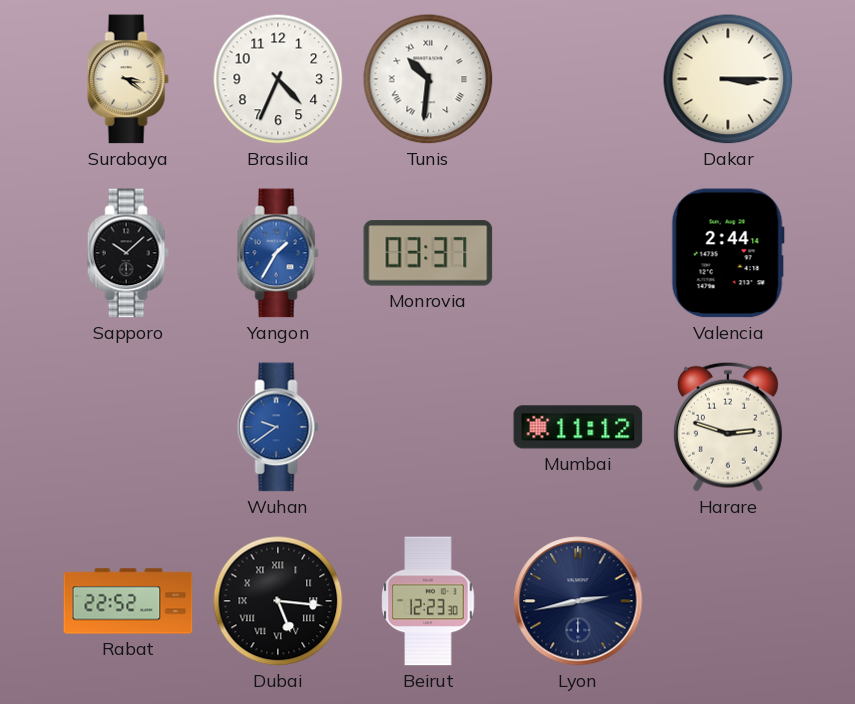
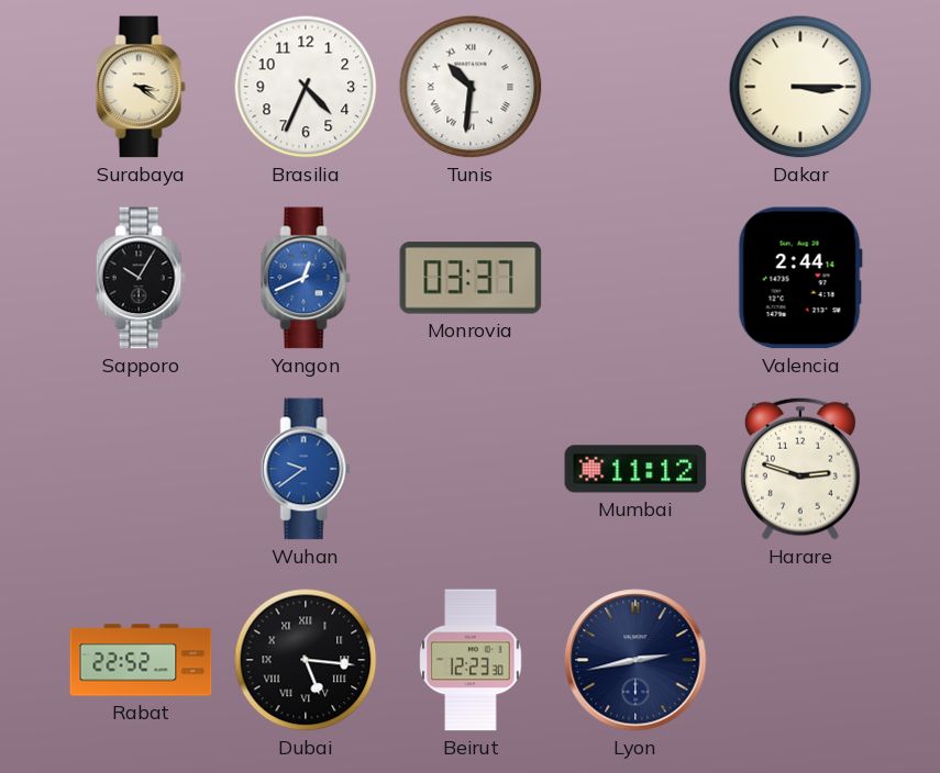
Sapporo: 10:08 -> 10:05 (141, 278)
Yangon: 1:35 -> 12:41 (306, 278)
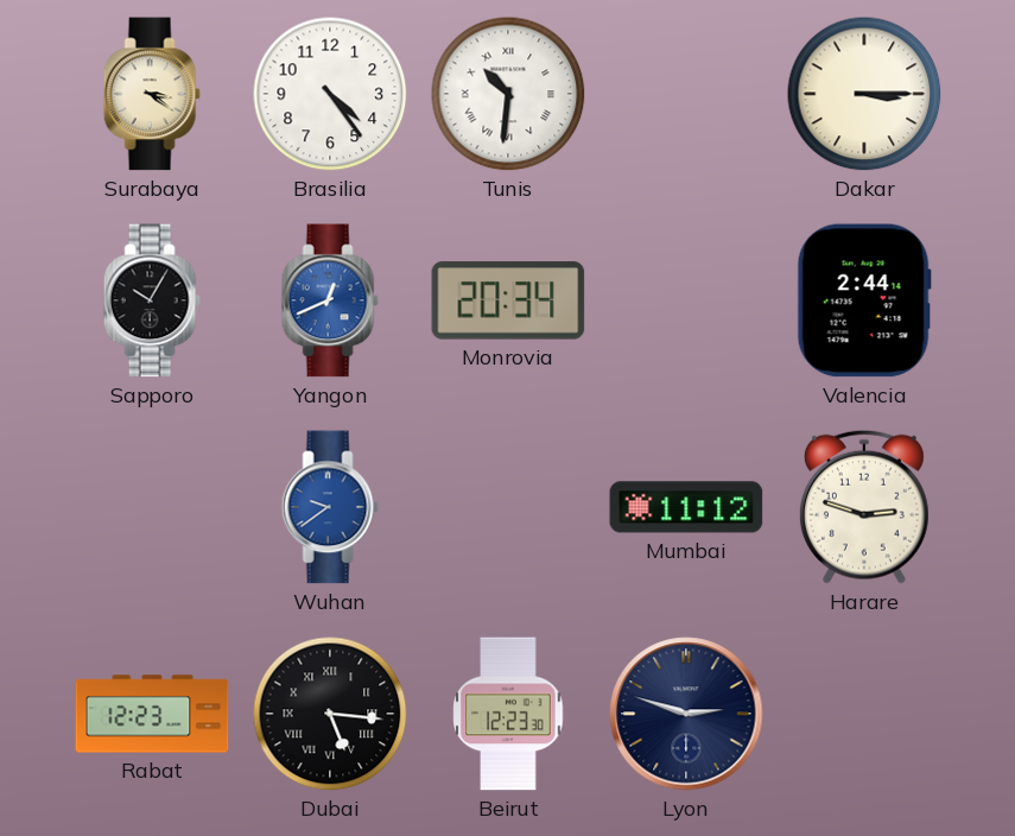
Brasilia: 4:34 -> 4:24 (330, 94)
Monrovia: 03:37 -> 20:34 (508, 300)
Rabat: 22:52 -> 12:23 (152, 714)
Lyon: 2:43 -> 2:48 (686, 714)
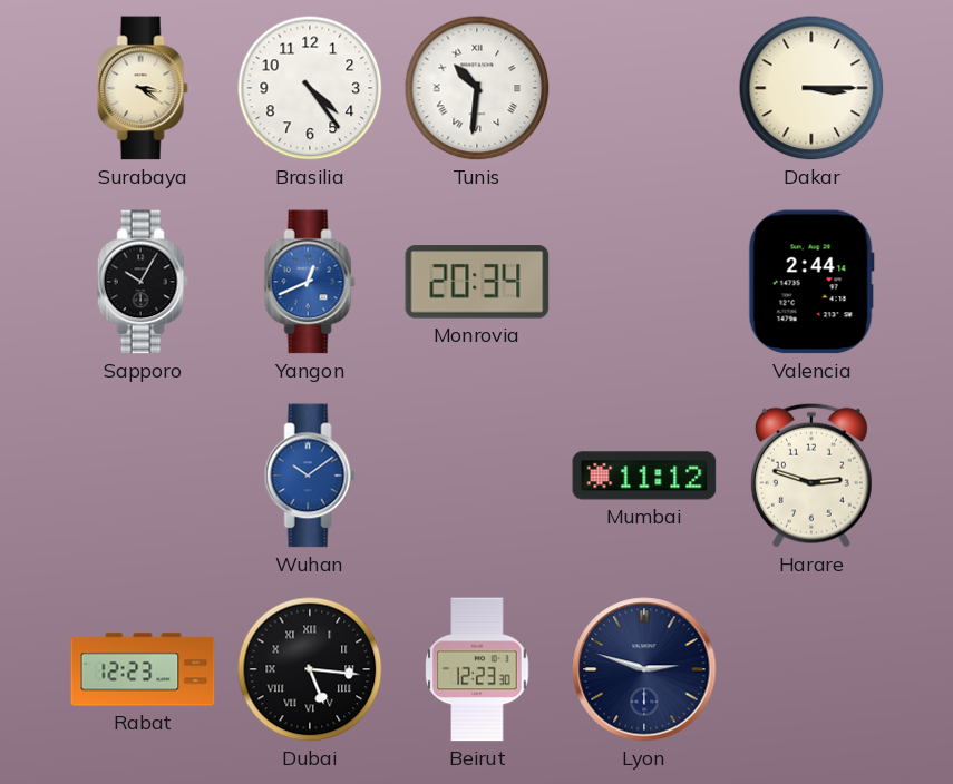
Wuhan: 9:39 -> 10:09 (310, 476)
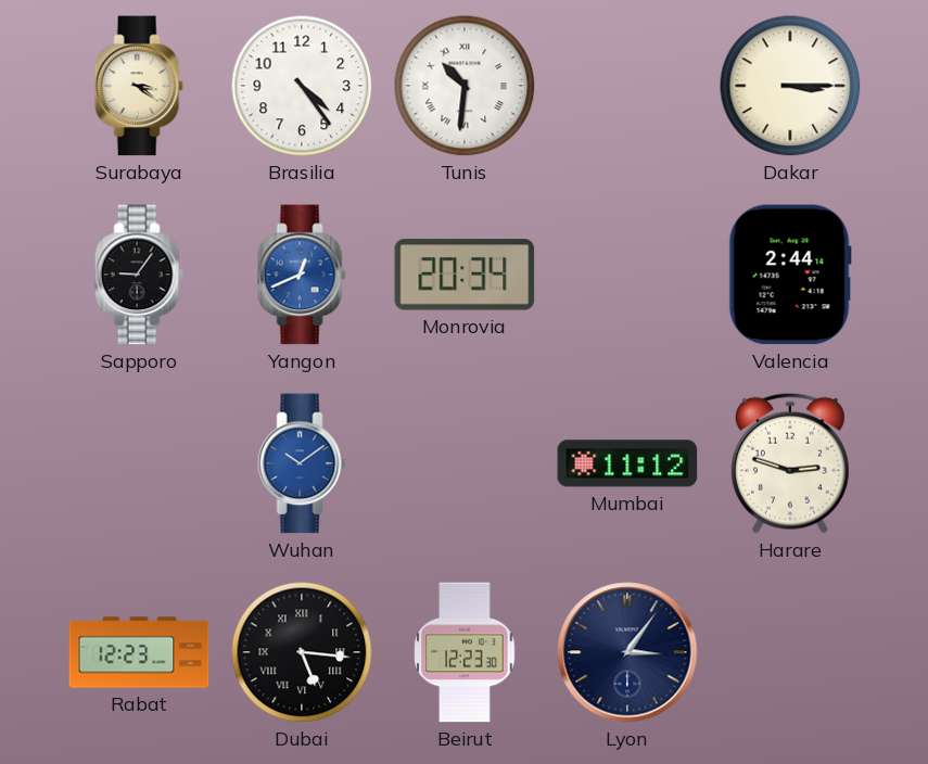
Sapporo: 10:05 -> 9:06 (139, 275)
Lyon: 2:48 -> 3:06 (627, 652)
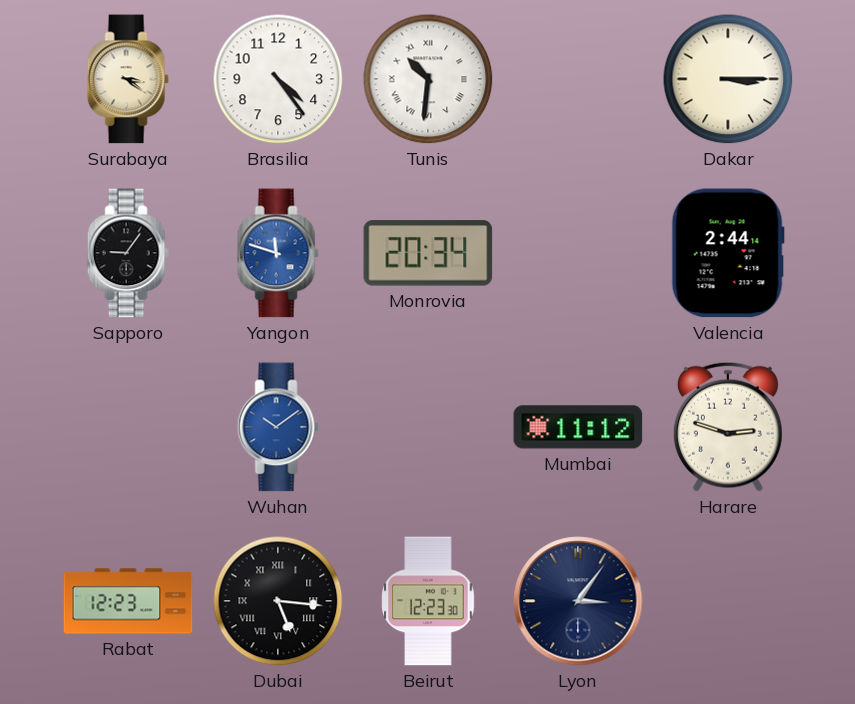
Yangon: 12:41 -> 11:48 (278, 253)
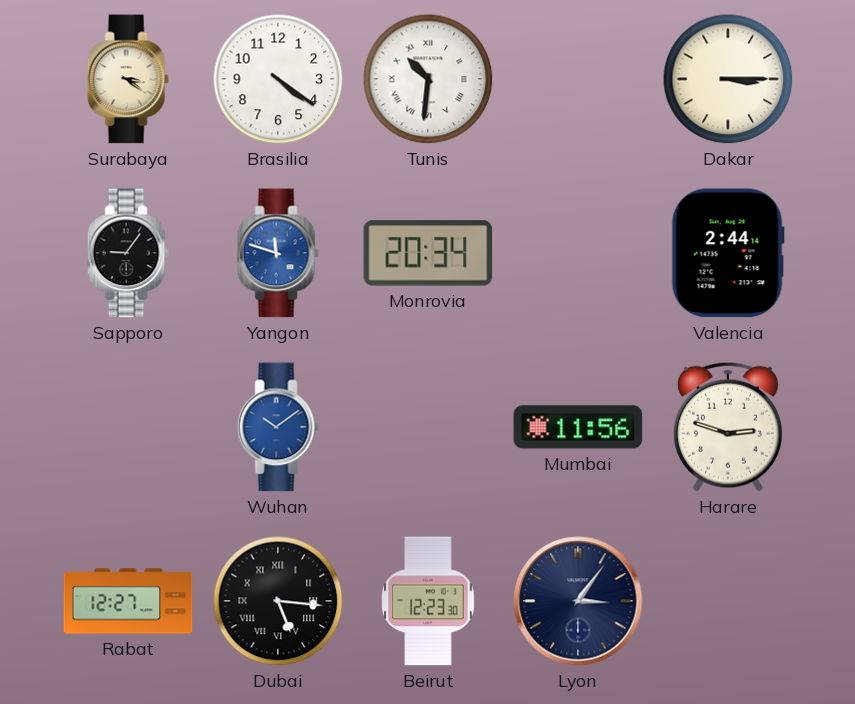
Brasilia: 4:24 -> 4:21 (278, 79)
Mumbai: 11:12 -> 11:56 (578, 427)
Rabat: 12:23 -> 12:27 (128, 601)
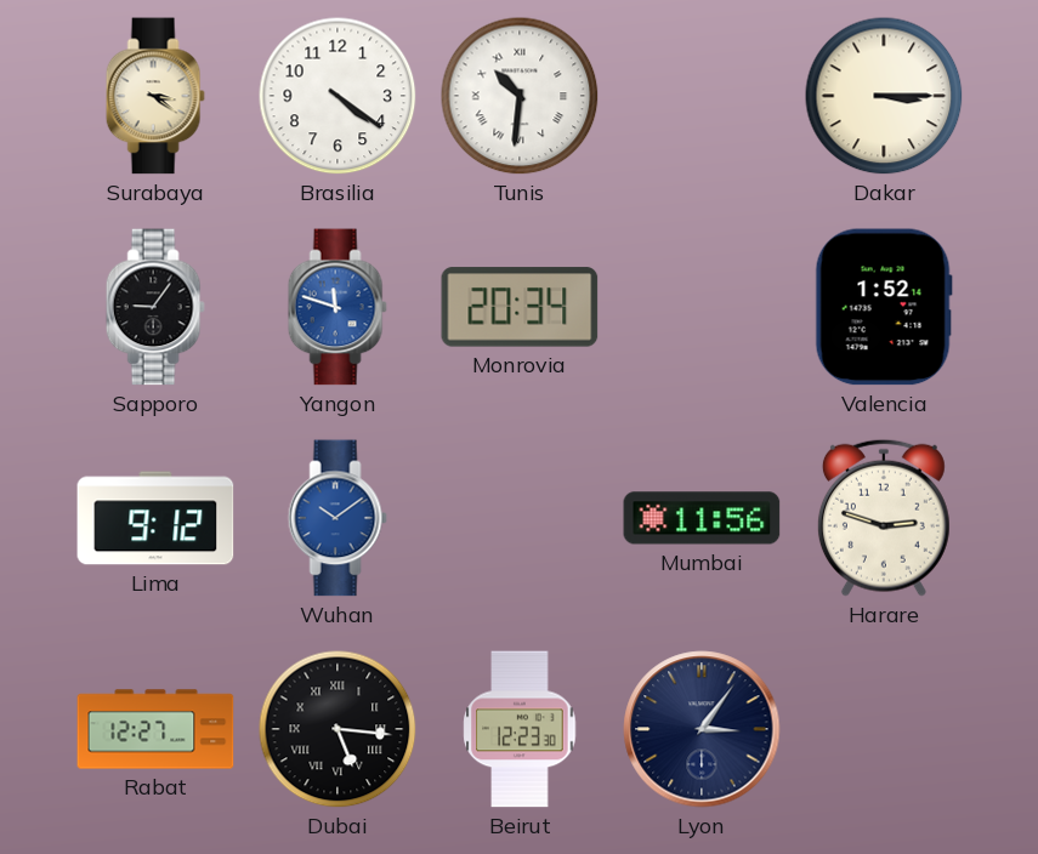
Valencia: 2:44 -> 1:52 (884, 307)
Lima: none -> 9:12 (155, 518)
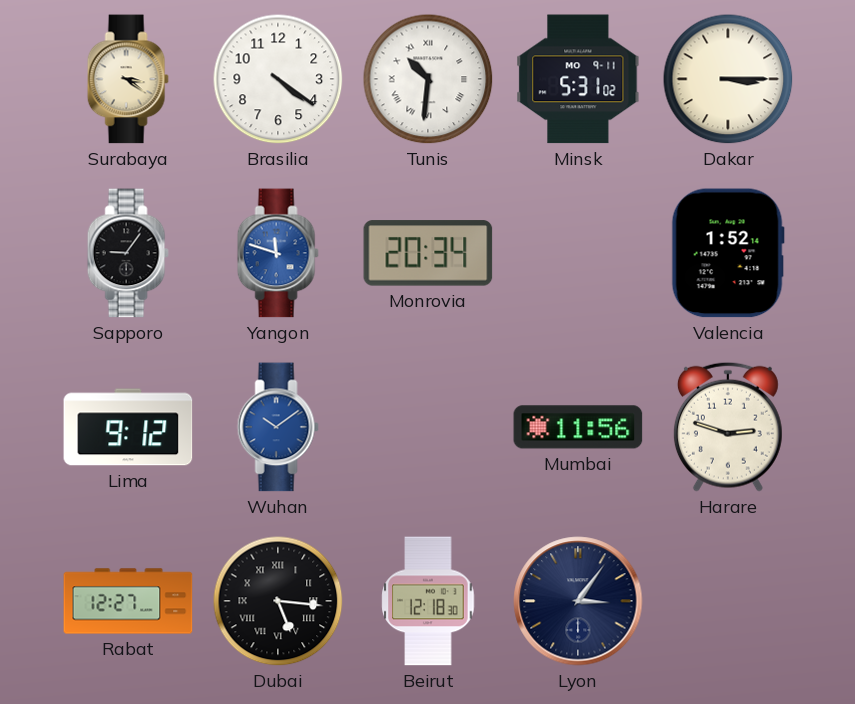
Minsk: none -> 5:31 (578, 79)
Beirut: 12:23 -> 12:18 (428, 601)
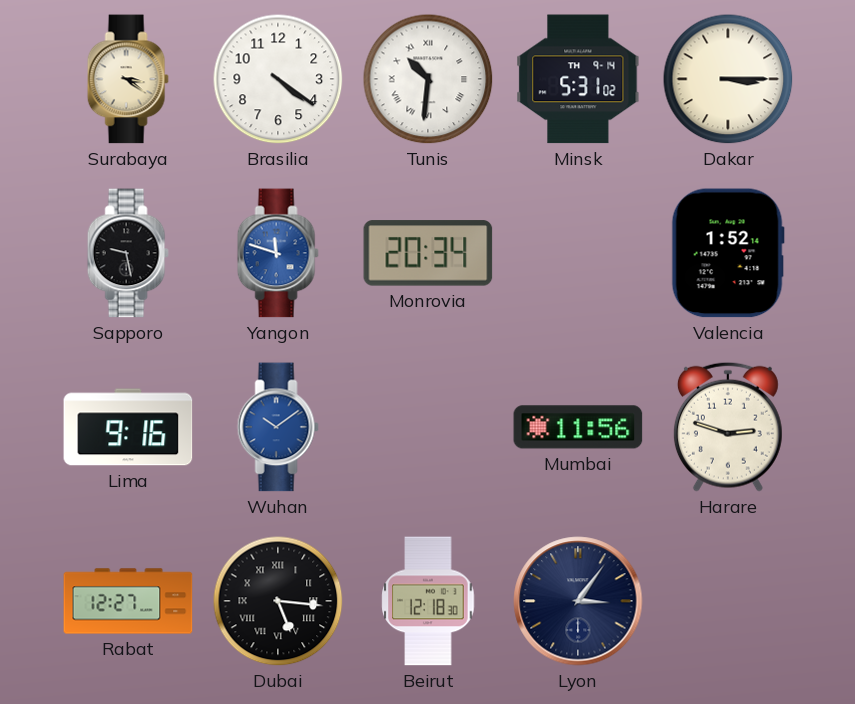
Minsk date: MO 9-11 -> TH 9-14 (578, 79)
Sapporo: 9:06 -> 9:28 (128, 253)
Lima: 9:12 -> 9:16 (128, 427)
